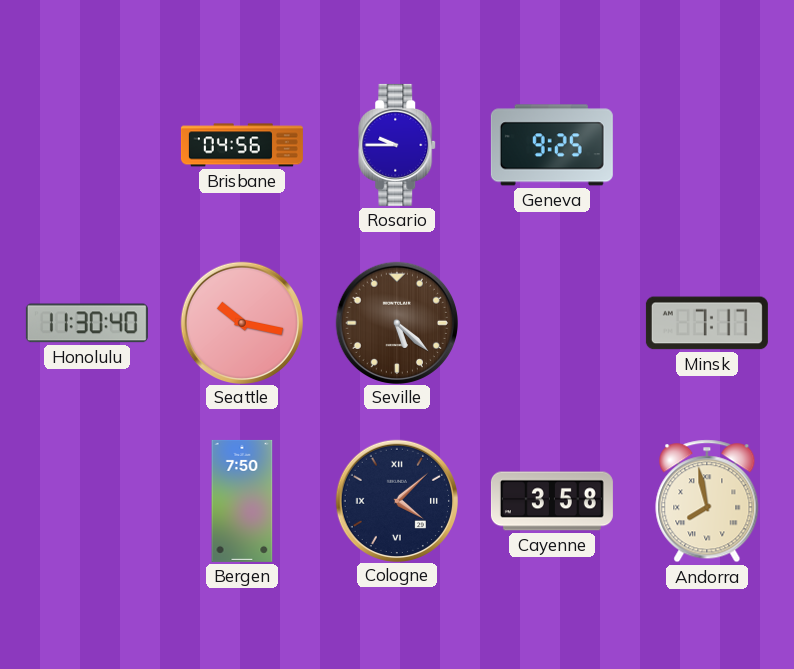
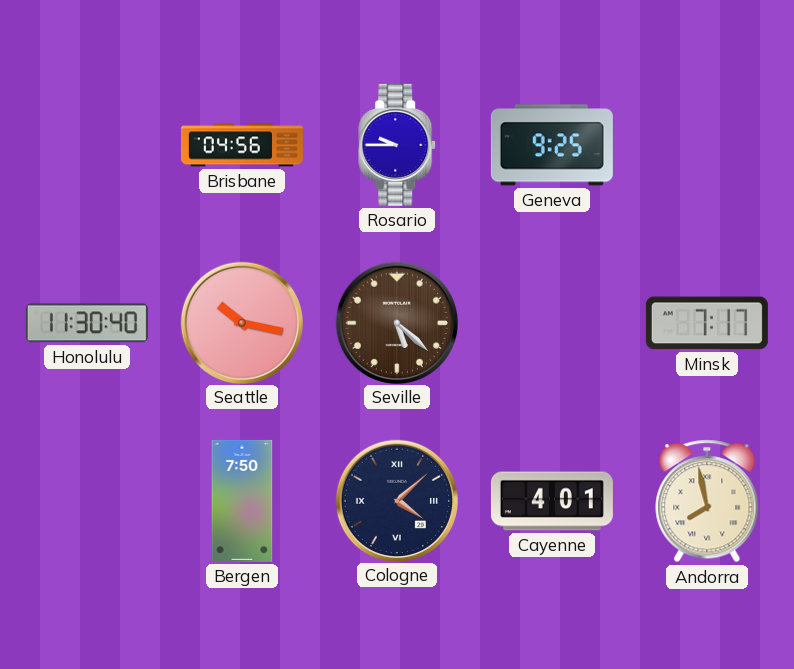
Cayenne: 3:58 -> 4:01 (552, 501)
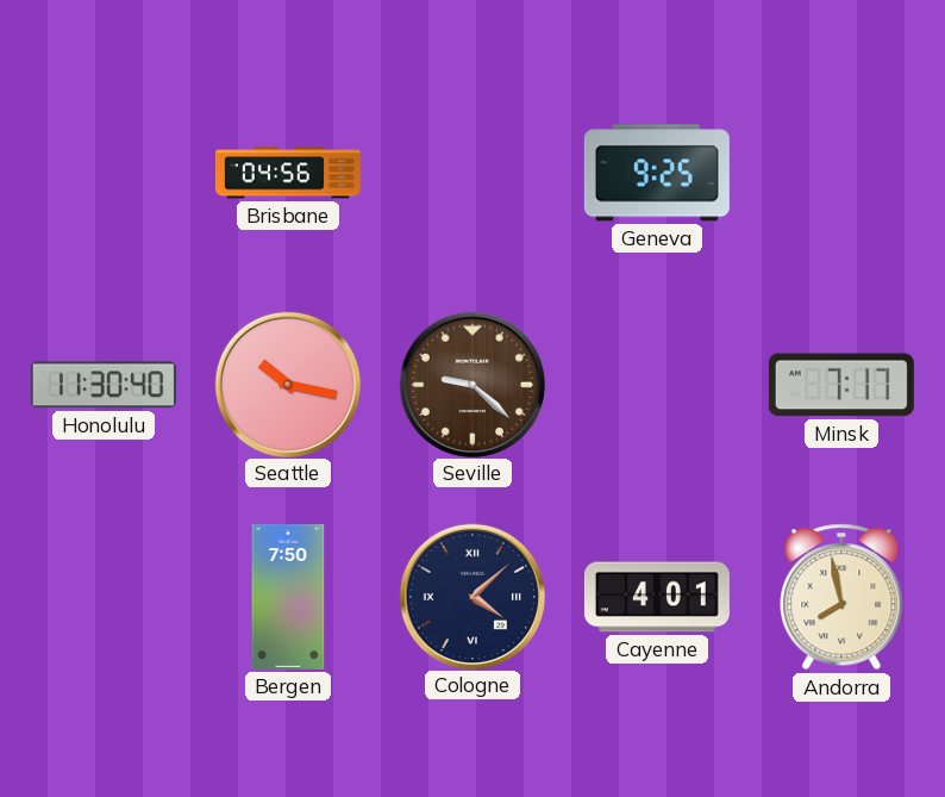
Rosario: 9:45 -> none (398, 145)
Seville: 5:22 -> 9:22 (471, 384)
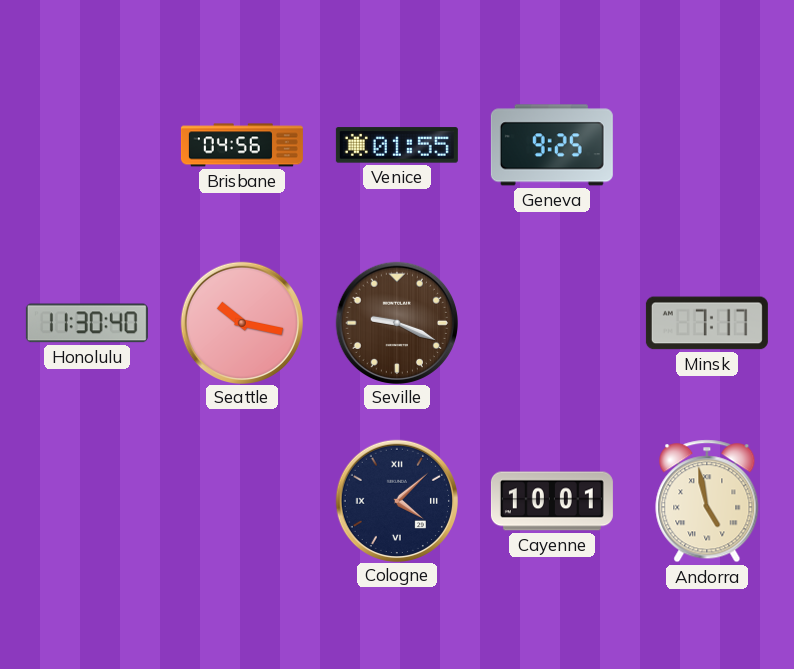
Venice: none -> 01:55 (397, 145)
Seville: 9:22 -> 9:19 (396, 322)
Bergen: 7:50 -> none (288, 597)
Cayenne: 4:01 -> 10:01 (552, 501)
Andorra: 7:58 -> 4:58 (707, 501)
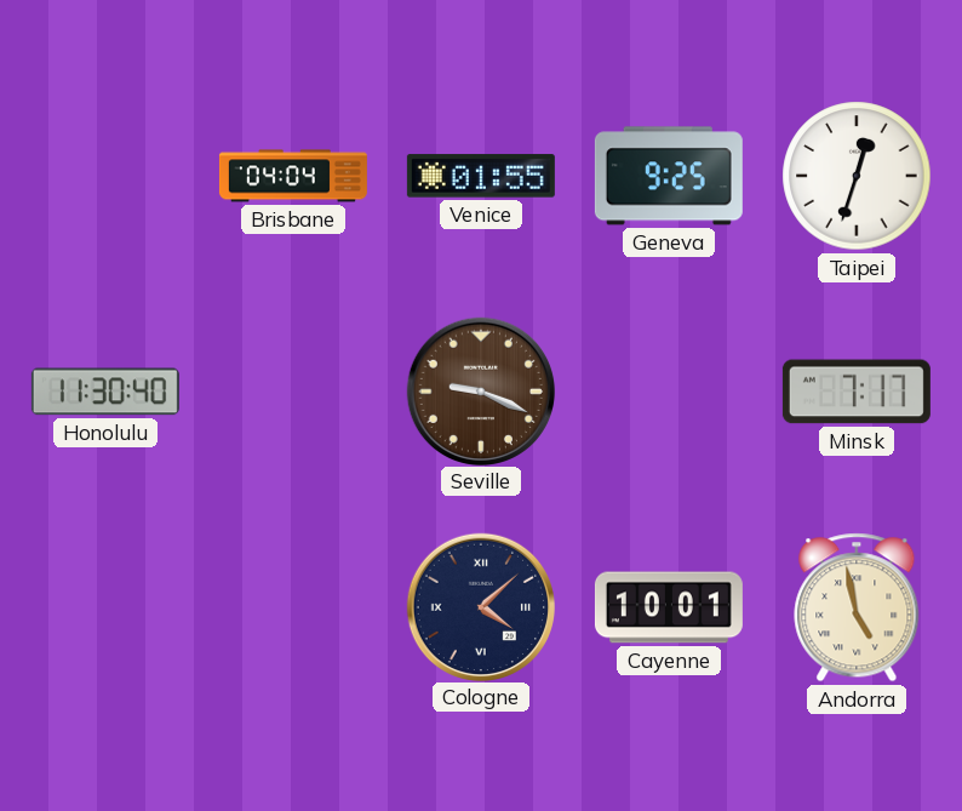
Brisbane: 04:56 -> 04:04 (293, 176)
Taipei: none -> 12:33 (857, 176)
Seattle: 10:17 -> none (241, 322)
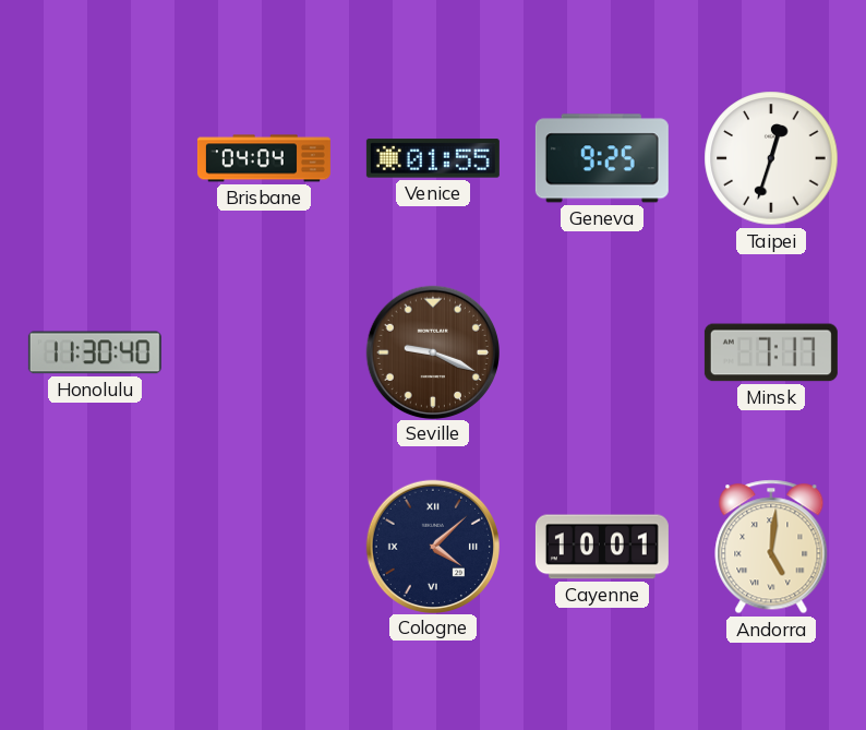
Andorra: 4:58 -> 5:01 (771, 547)
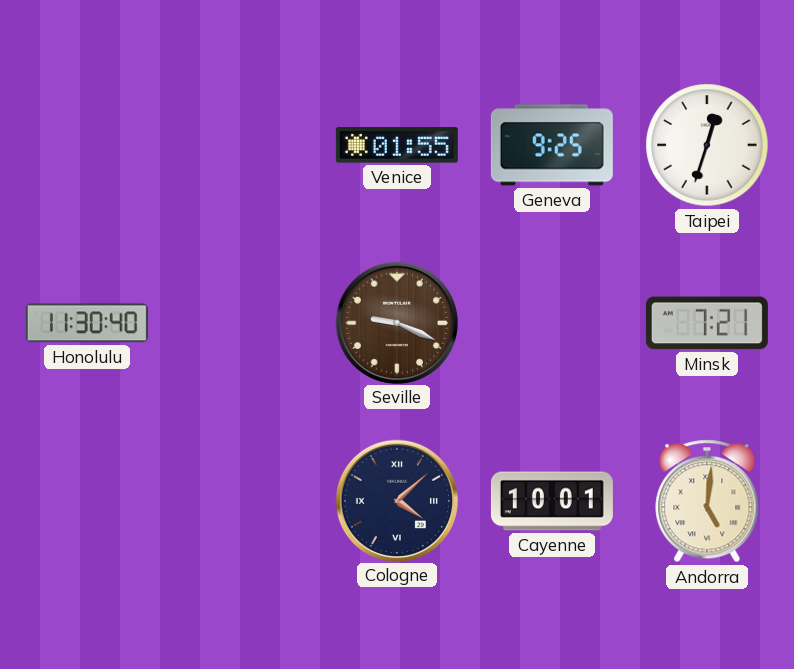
Brisbane: 04:04 -> none (264, 158)
Minsk: 7:17 -> 7:21 (707, 323)
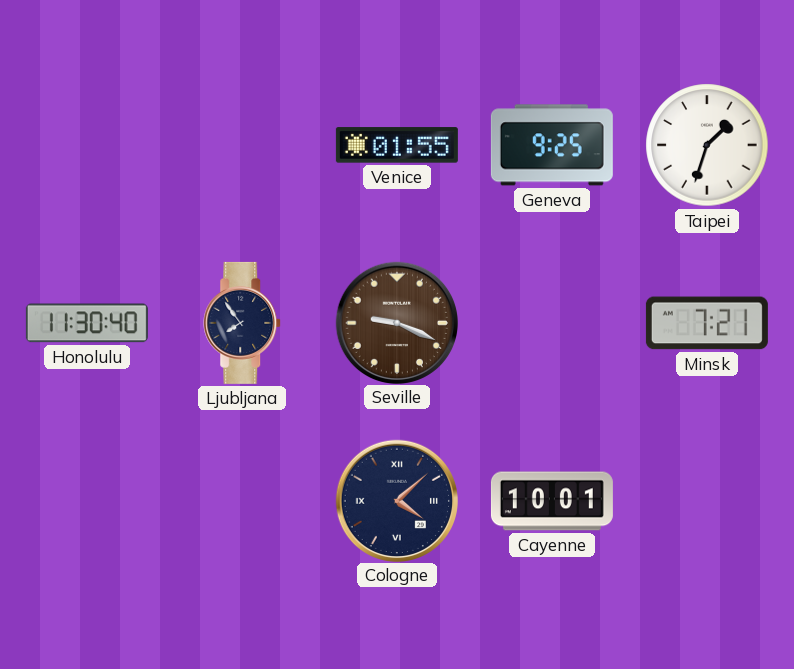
Taipei: 12:33 -> 1:33 (707, 145)
Ljubljana: none -> 7:54 (243, 323)
Andorra: 5:01 -> none (707, 501)
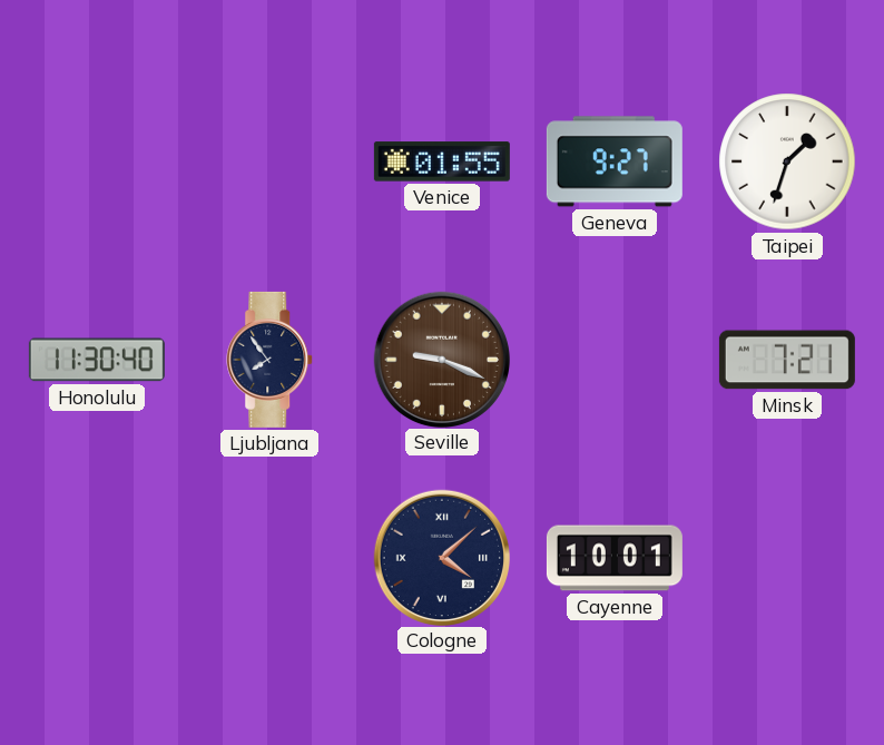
Geneva: 9:25 -> 9:27 (615, 161)
